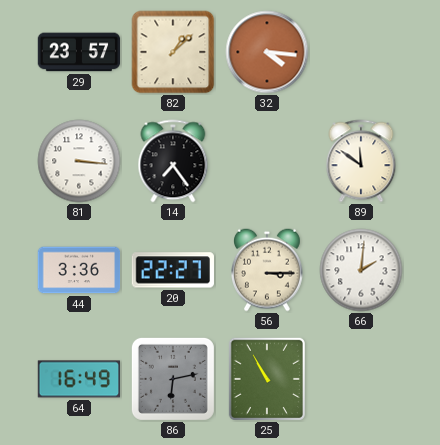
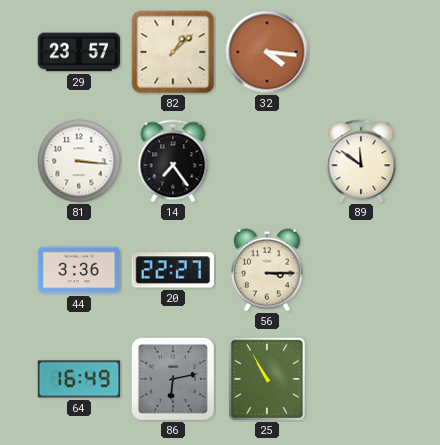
66: 2:01 -> none (361, 270)
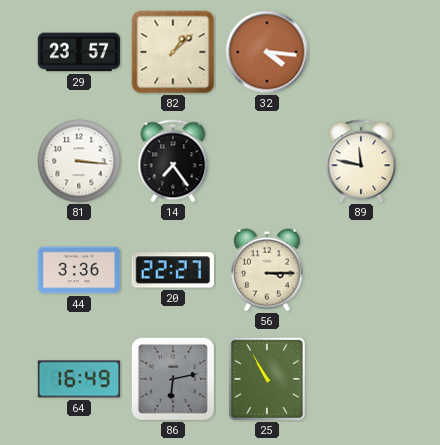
89: 11:51 -> 11:47 (361, 161)
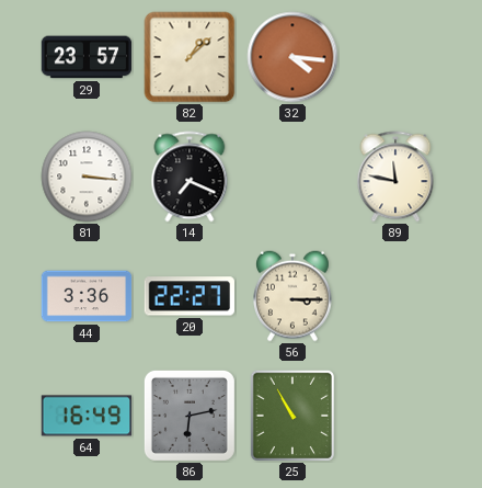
14: 7:24 -> 7:19 (190, 177)
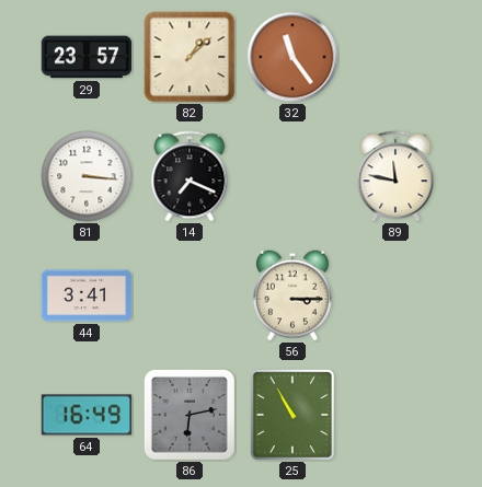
32: 4:16 -> 11:24 (292, 57)
44: 3:36 -> 3:41 (87, 295)
20: 22:27 -> none (190, 296)
